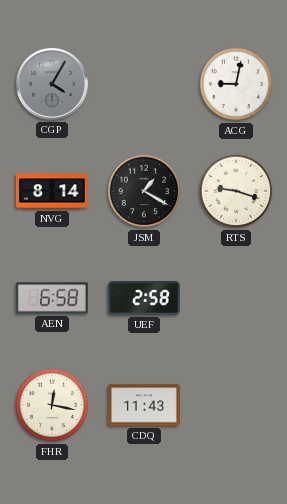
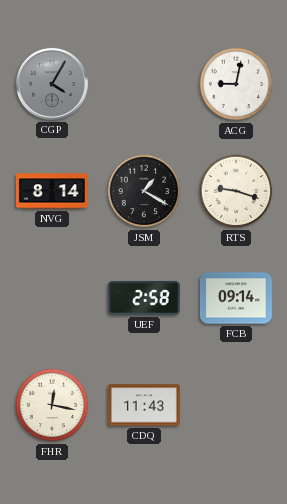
AEN: 6:58 -> none (52, 298)
FCB: none -> 09:14 (236, 298)
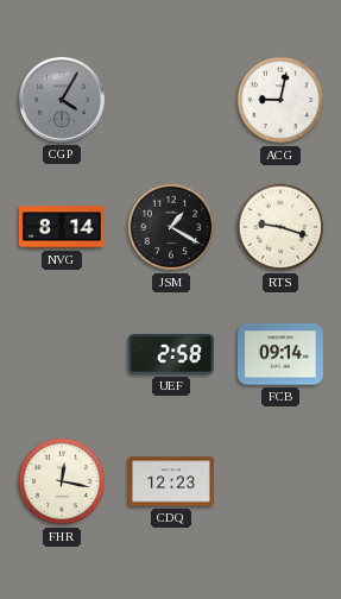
CDQ: 11:43 -> 12:23 (171, 481)
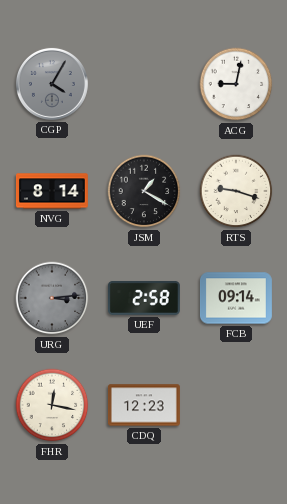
URG: none -> 3:14 (52, 298)
